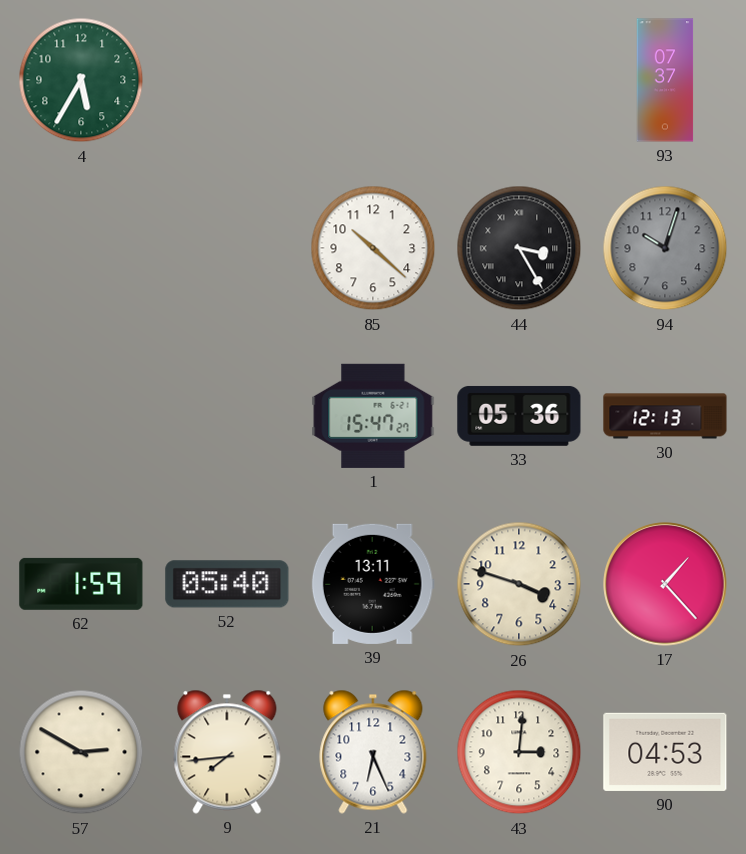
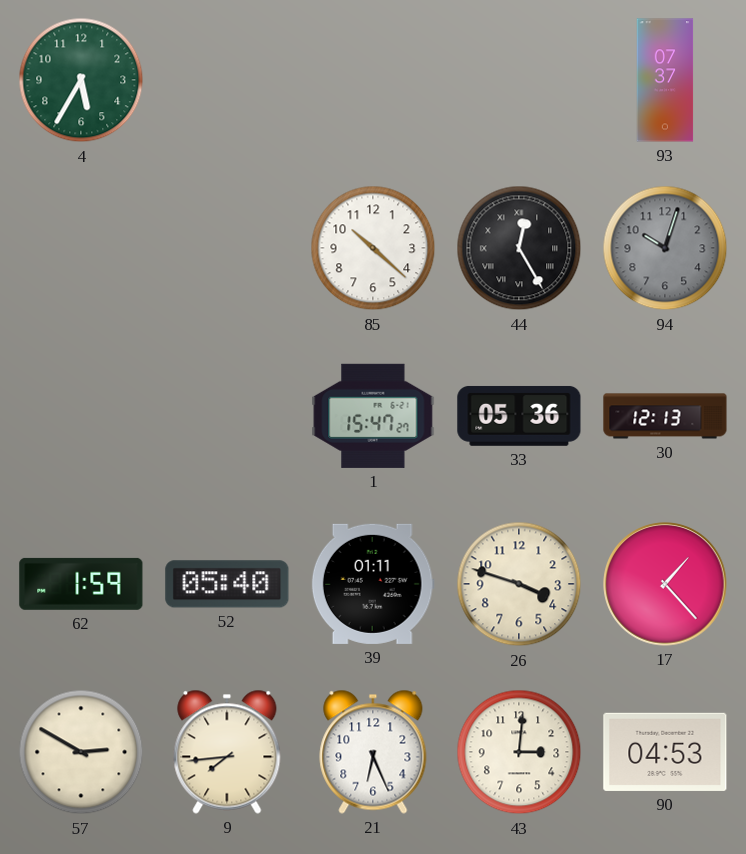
44: 3:25 -> 12:25 (519, 248)
39: 13:11 -> 01:11 (373, 584)
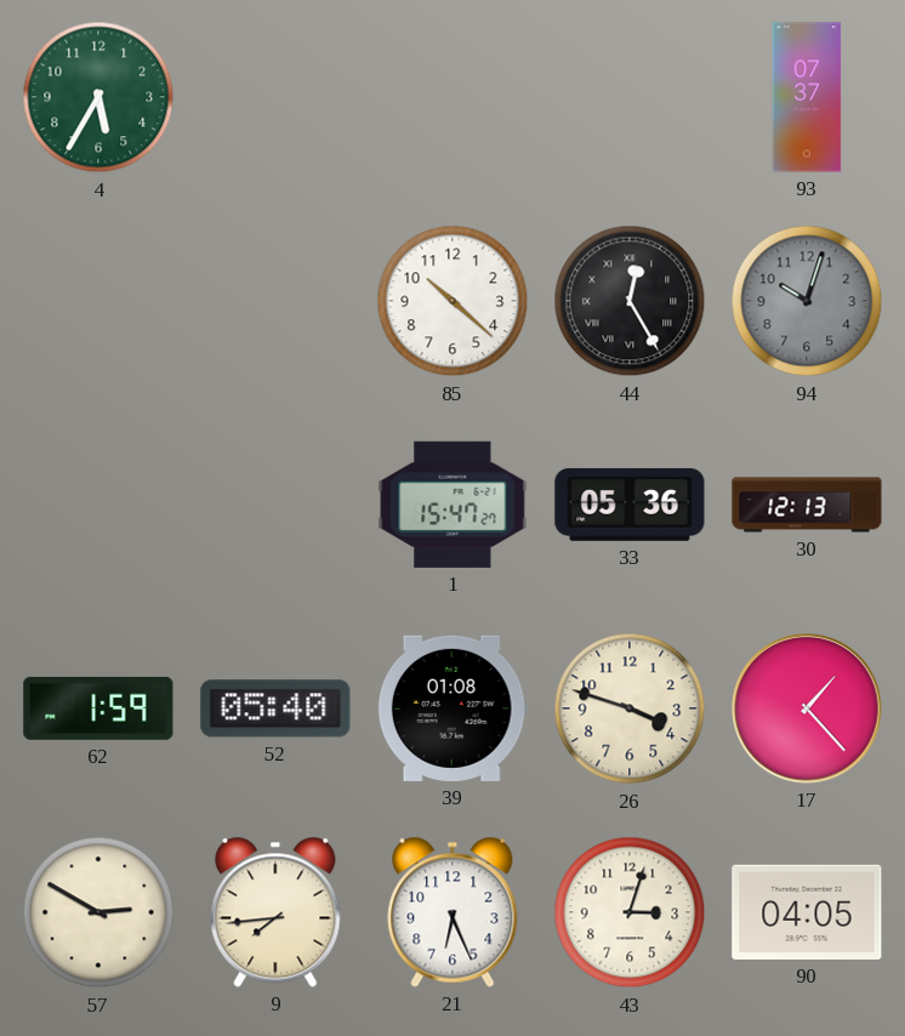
39: 01:11 -> 01:08 (452, 708)
43: 3:01 -> 3:03 (630, 912)
90: 04:53 -> 04:05 (807, 912)
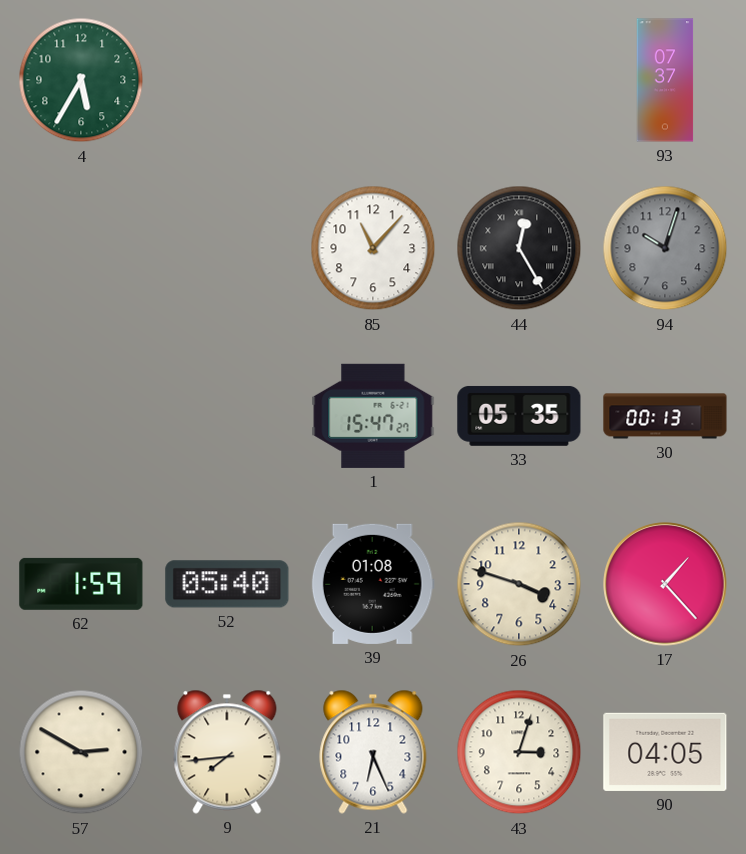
85: 10:22 -> 11:07 (373, 248)
33: 05:36 -> 05:35 (519, 416)
30: 12:13 -> 00:13 (665, 416)
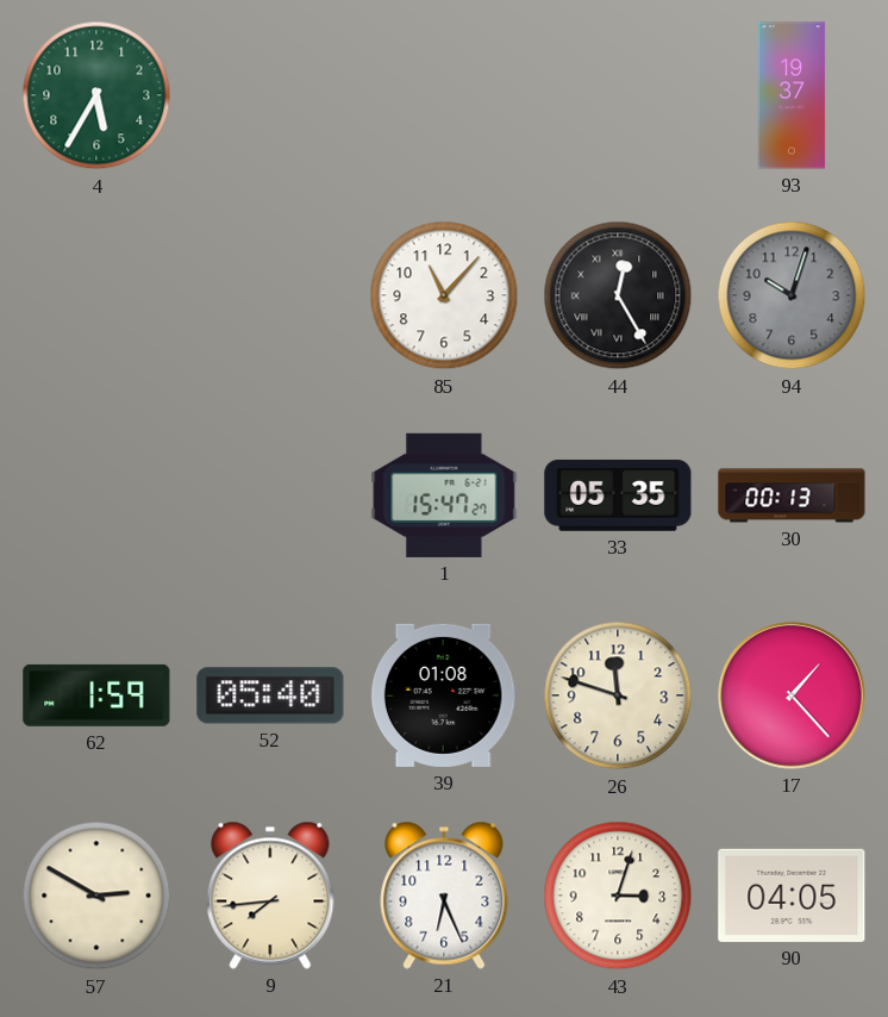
93: 07:37 -> 19:37 (792, 95)
26: 3:48 -> 11:48 (618, 695)
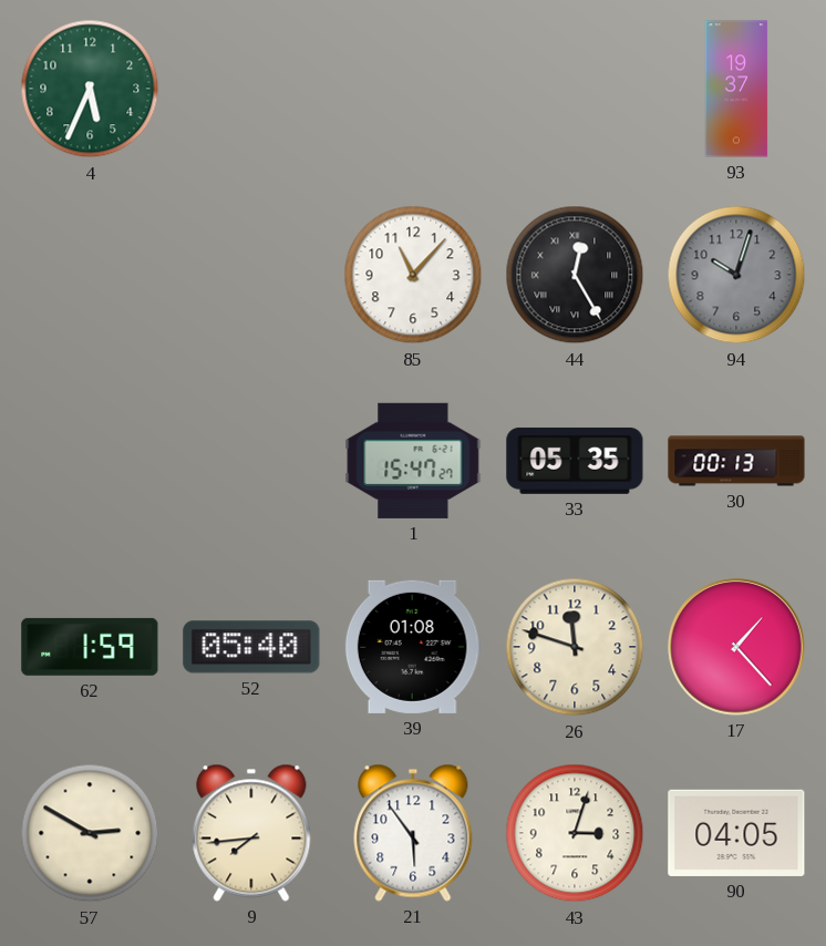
4: 5:35 -> 5:34 (90, 89)
21: 6:26 -> 5:54 (413, 833)
